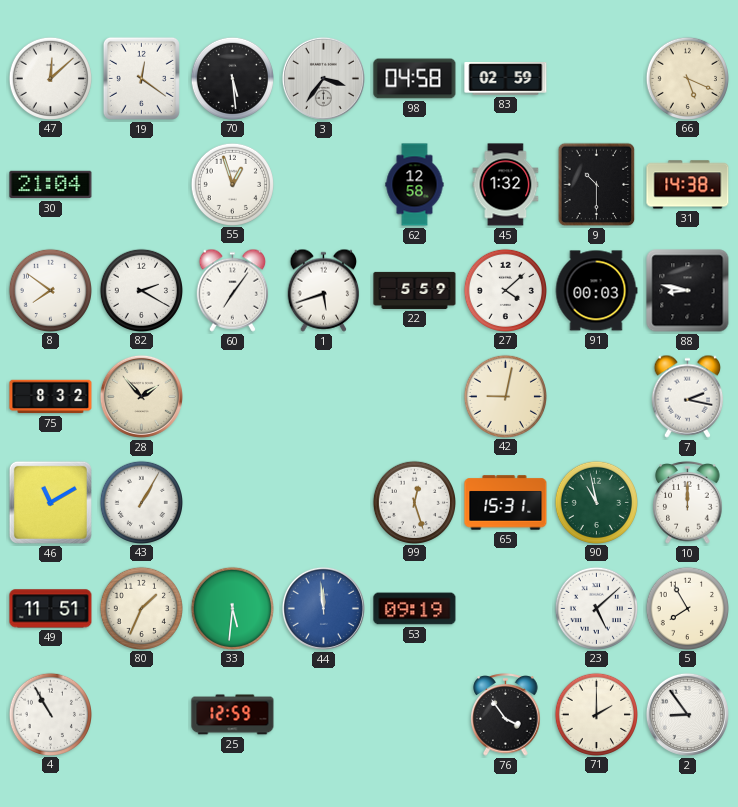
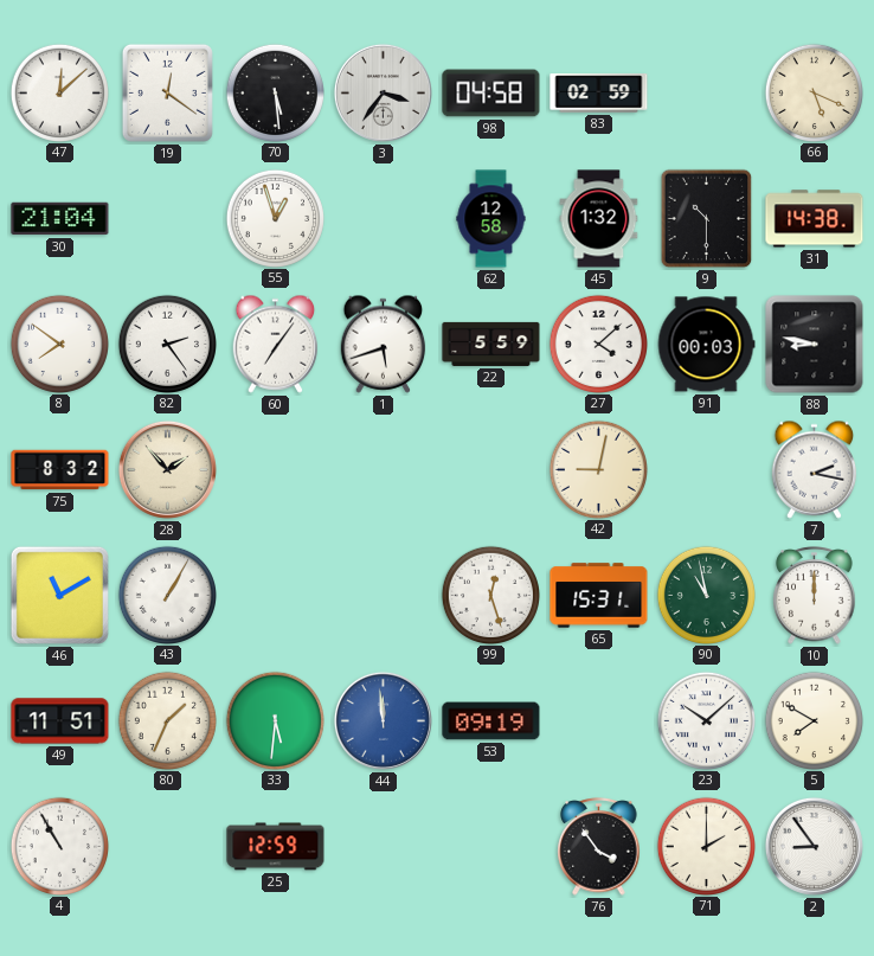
82: 2:20 -> 2:24 (167, 344)
23: 5:08 -> 10:08 (706, 720)
5: 7:55 -> 7:50 (814, 720)
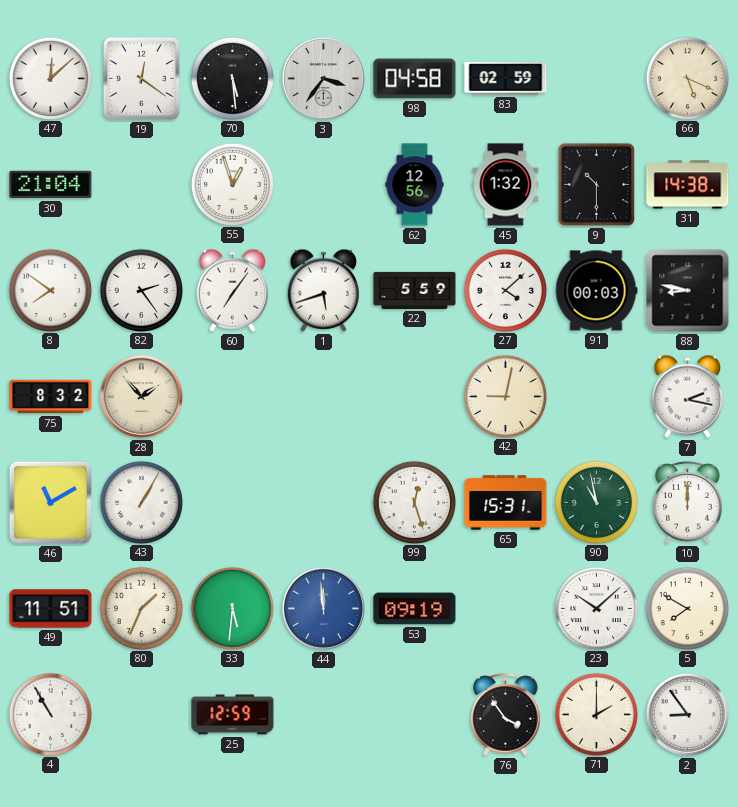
62: 12:58 -> 12:56 (415, 185)
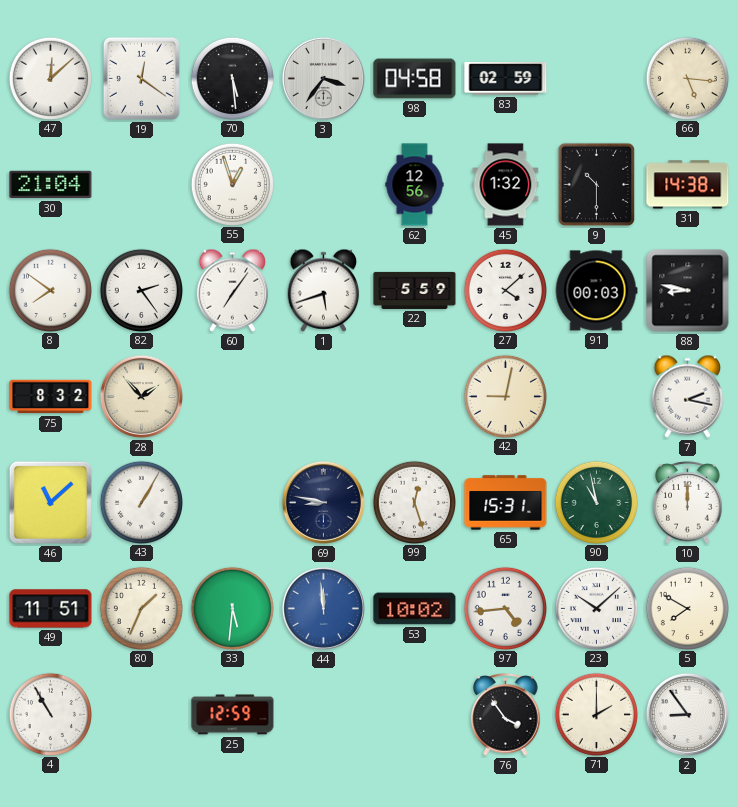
66: 5:19 -> 5:16 (687, 78)
46: 11:10 -> 11:08 (50, 502)
69: none -> 8:47 (323, 502)
53: 09:19 -> 10:02 (415, 609)
97: none -> 4:44 (505, 608)
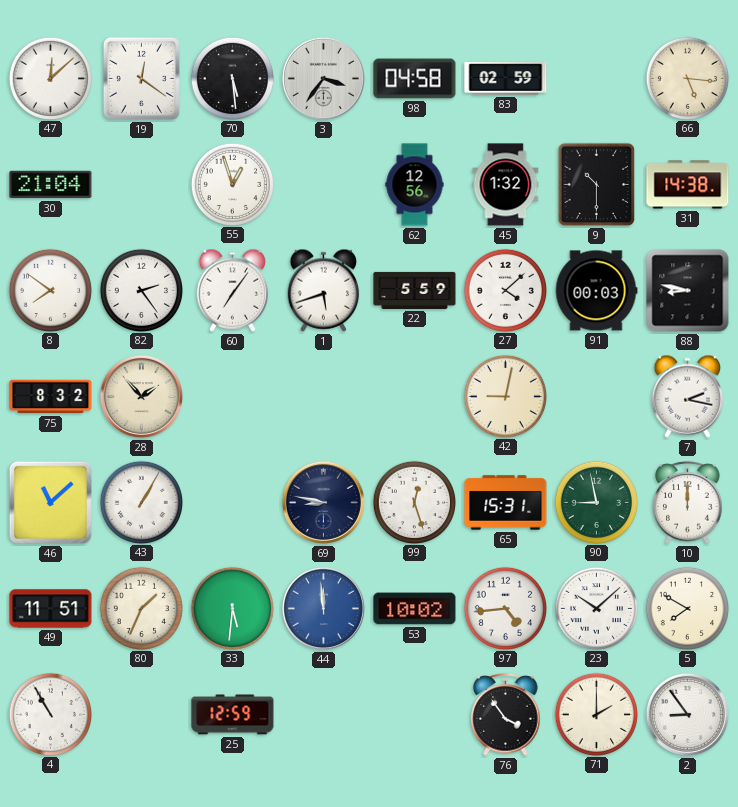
90: 10:58 -> 8:58 (596, 502)
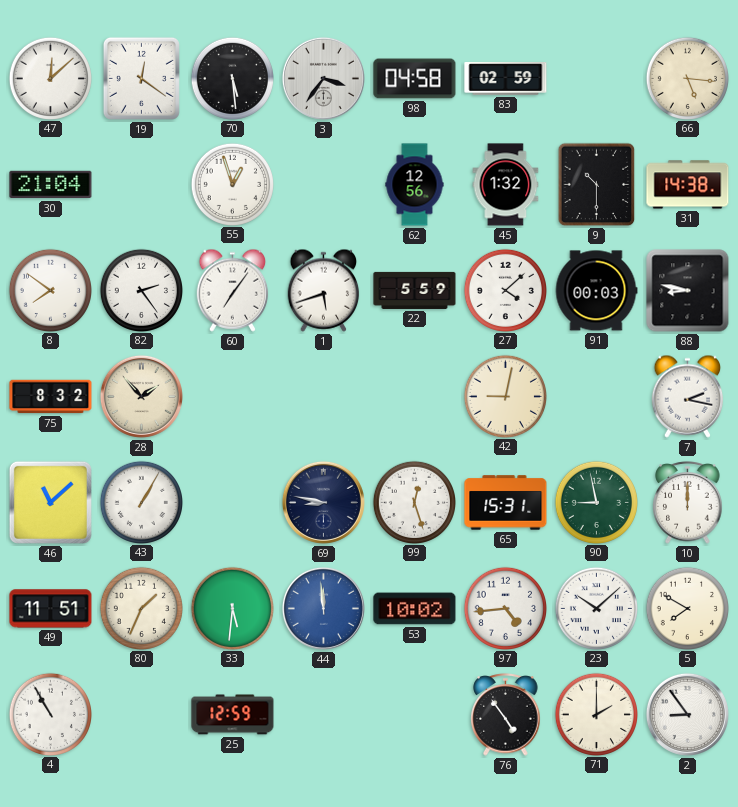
76: 3:54 -> 4:54 (506, 715)
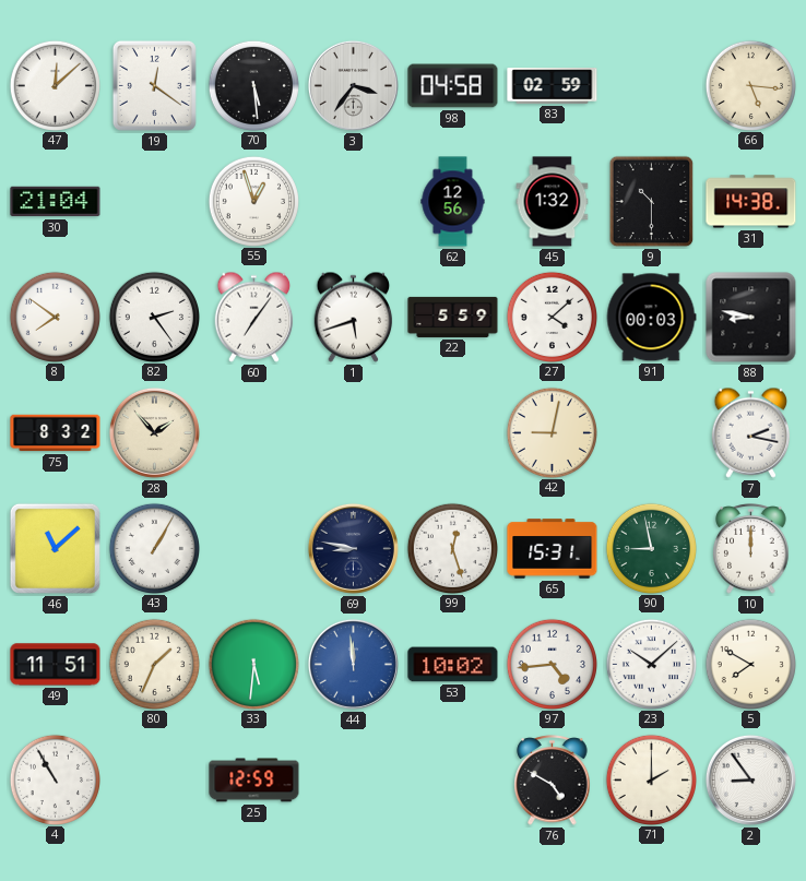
76: 4:54 -> 4:50 (553, 781)
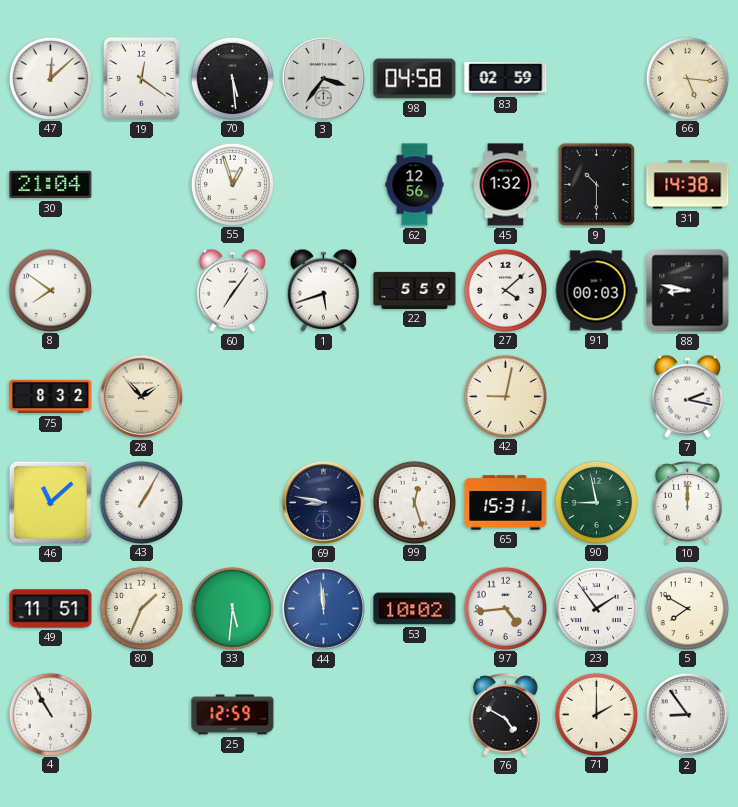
82: 2:24 -> none (154, 317)
23: 10:08 -> 1:54 (596, 608)
